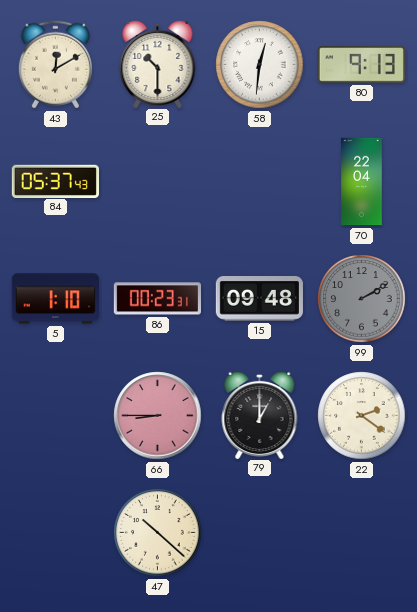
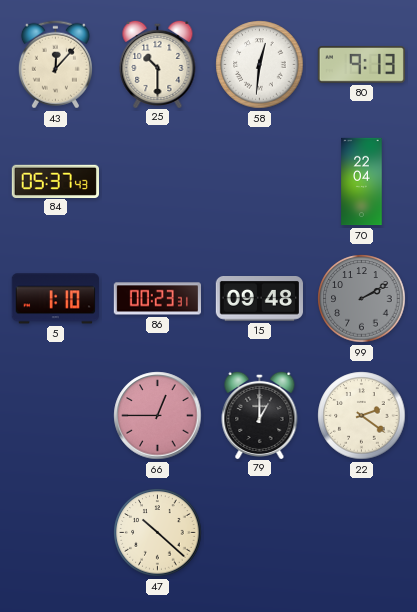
43: 12:10 -> 12:07 (55, 65)
66: 8:45 -> 12:45 (158, 416)
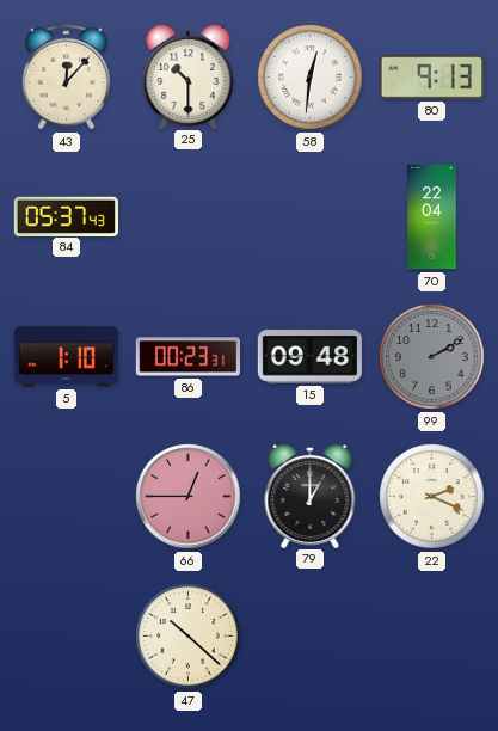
22: 2:21 -> 2:19 (432, 497)
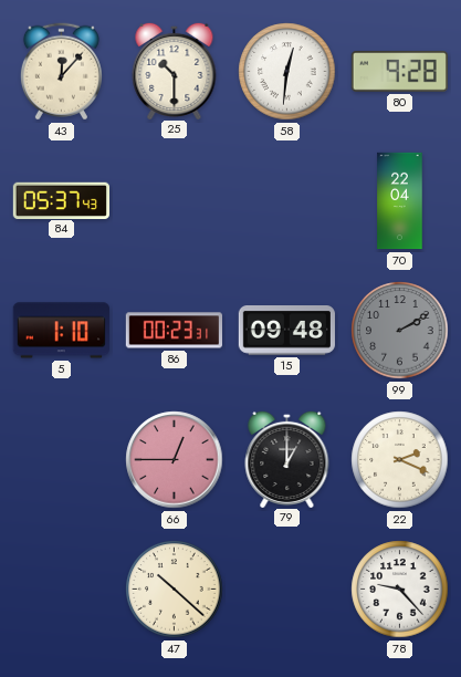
80: 9:13 -> 9:28 (399, 72)
78: none -> 9:23 (400, 590)
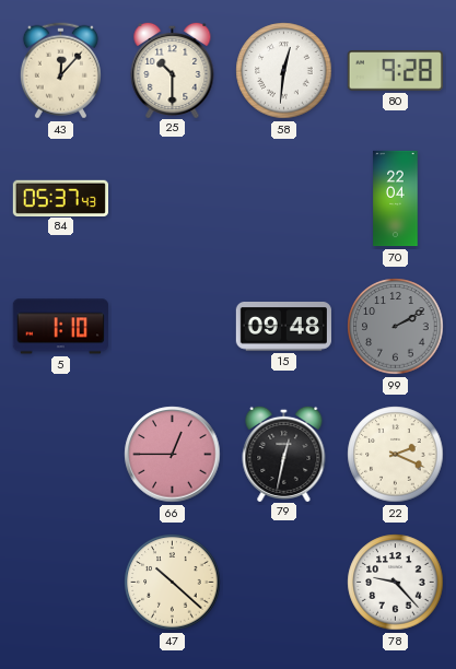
86: 00:23 -> none (174, 331)
79: 1:00 -> 12:32 (284, 453)
